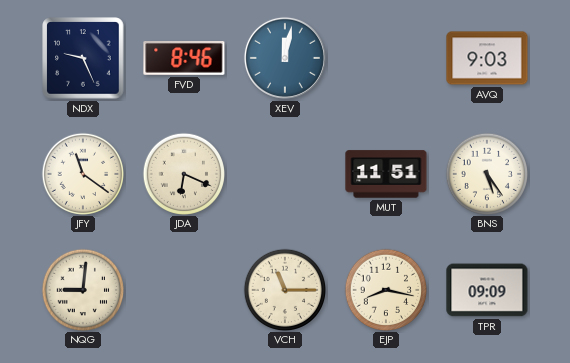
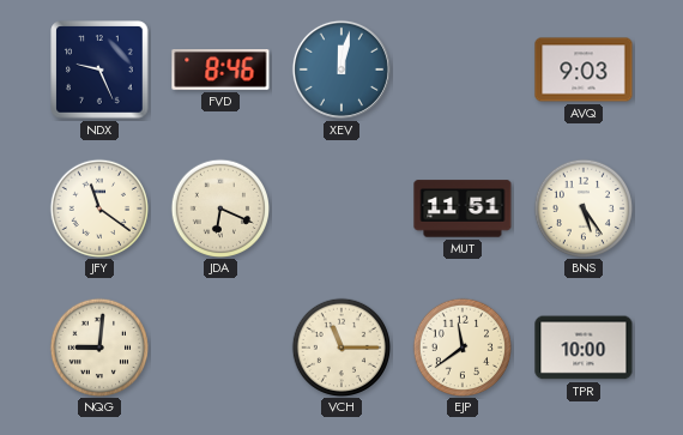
EJP: 8:17 -> 11:39 (461, 346)
TPR: 09:09 -> 10:00 (584, 348)
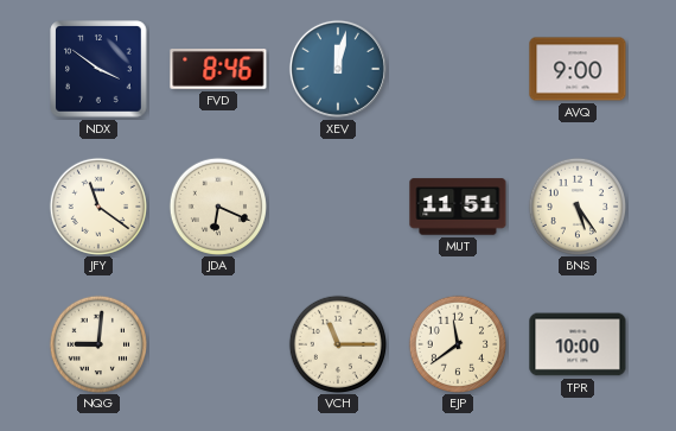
NDX: 9:26 -> 3:51 (98, 69)
AVQ: 9:03 -> 9:00 (578, 69)
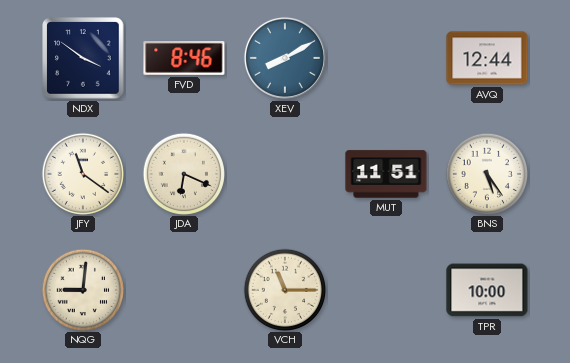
XEV: 12:02 -> 8:10 (285, 58)
AVQ: 9:00 -> 12:44 (487, 58)
EJP: 11:39 -> none (457, 343)
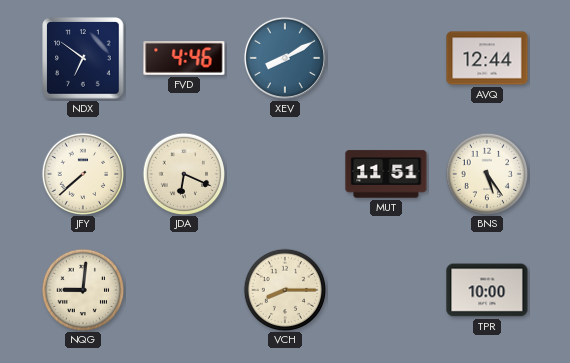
NDX: 3:51 -> 6:51 (83, 58)
FVD: 8:46 -> 4:46 (184, 59)
JFY: 11:21 -> 7:38 (82, 173)
VCH: 11:15 -> 8:15 (284, 289)
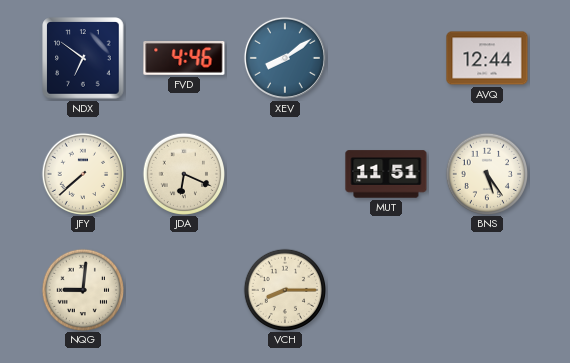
XEV: 8:10 -> 8:09 (285, 58)
TPR: 10:00 -> none (487, 290)
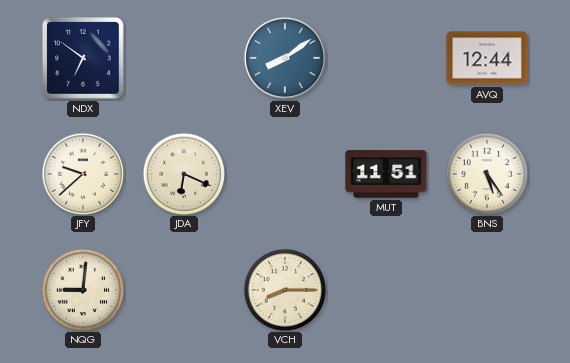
FVD: 4:46 -> none (184, 59)
JFY: 7:38 -> 9:38 (82, 173)
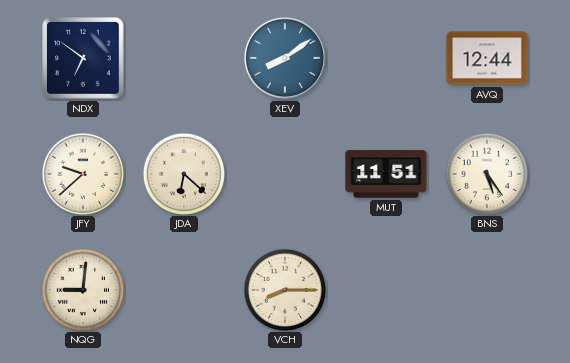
JDA: 6:19 -> 6:22 (183, 173)
